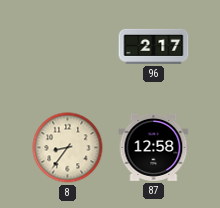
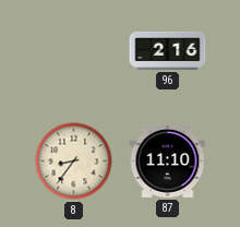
96: 2:17 -> 2:16 (168, 50)
87: 12:58 -> 11:10 (168, 160)
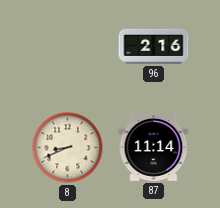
8: 8:36 -> 8:41 (68, 148)
87: 11:10 -> 11:14 (154, 147)
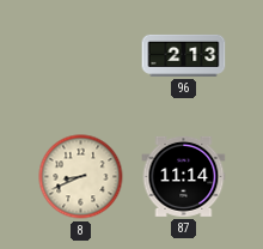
96: 2:16 -> 2:13 (184, 55)
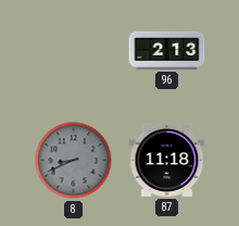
8 dial: cream -> grey (74, 161)
87: 11:14 -> 11:18 (167, 160)
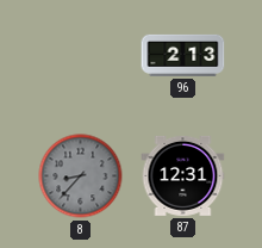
8: 8:41 -> 8:37 (81, 176)
87: 11:18 -> 12:31 (183, 175)
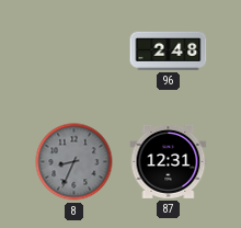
96: 2:13 -> 2:48 (169, 50)
8: 8:37 -> 8:34 (74, 162)
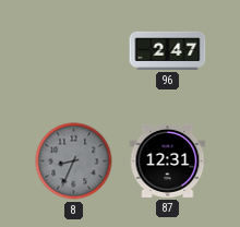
96: 2:48 -> 2:47 (168, 50)
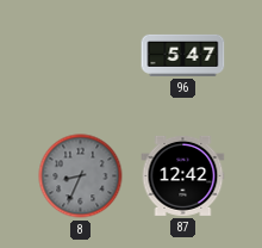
96: 2:47 -> 5:47 (183, 55)
87: 12:31 -> 12:42 (183, 175)
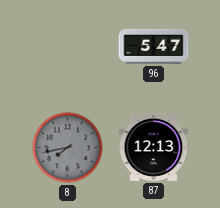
8: 8:34 -> 7:43 (68, 148)
87: 12:42 -> 12:13 (154, 147)
